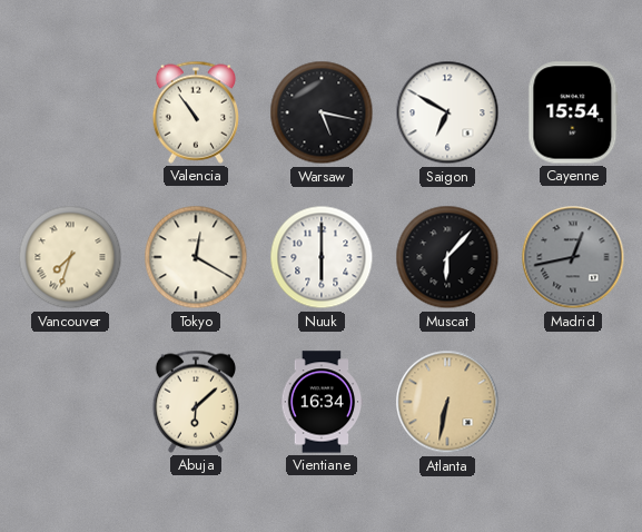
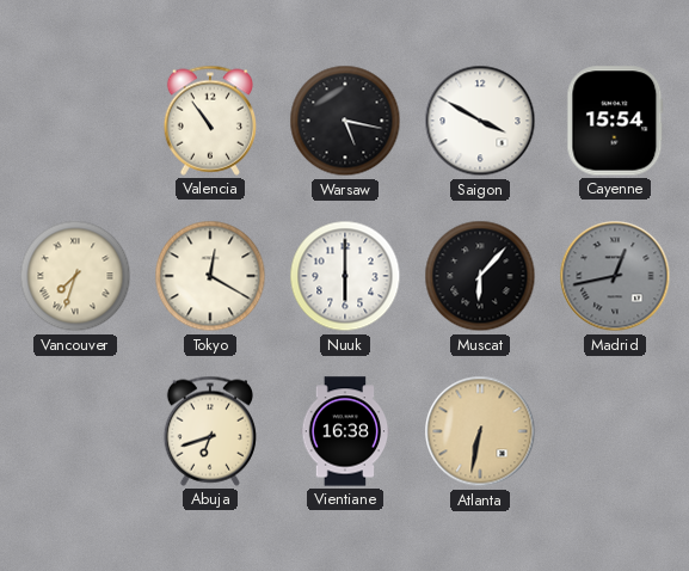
Saigon: 6:50 -> 3:50 (480, 121)
Abuja: 6:08 -> 6:42 (209, 431)
Vientiane: 16:34 -> 16:38 (345, 431)
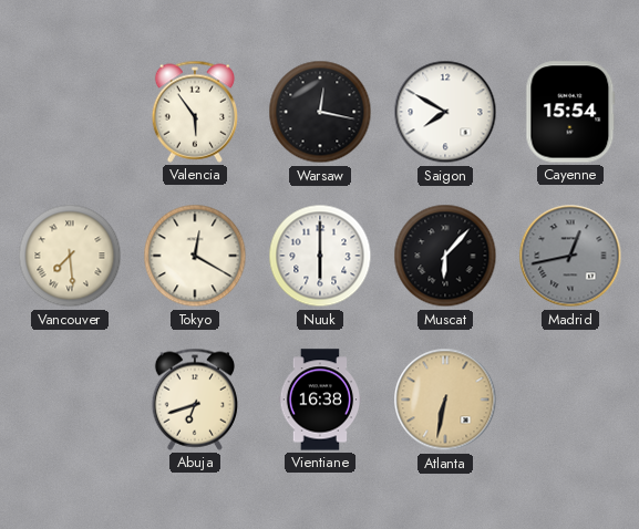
Valencia: 10:54 -> 5:54 (194, 112)
Warsaw: 5:17 -> 12:17 (320, 112)
Saigon: 3:50 -> 7:50 (445, 112)
Vancouver: 7:33 -> 7:29 (70, 256)
